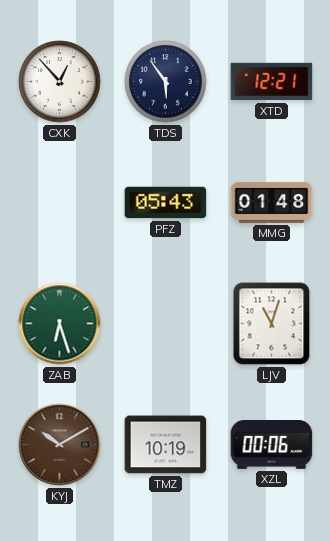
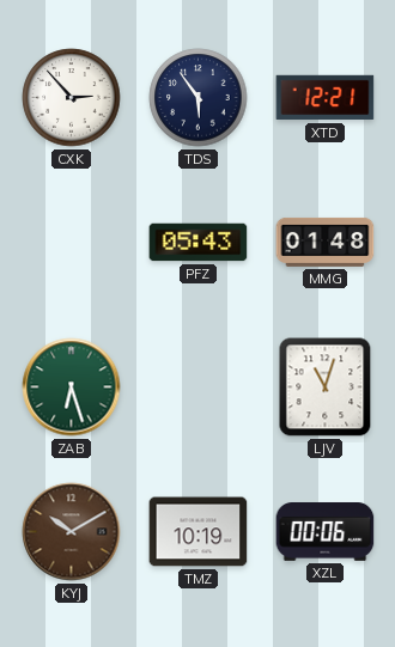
CXK: 12:53 -> 2:53 (72, 98)
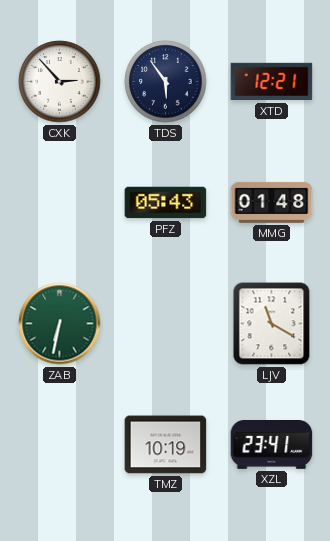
ZAB: 6:27 -> 6:32 (60, 324)
LJV: 11:03 -> 11:20 (272, 324)
KYJ: 10:10 -> none (72, 532)
XZL: 00:06 -> 23:41 (272, 445)
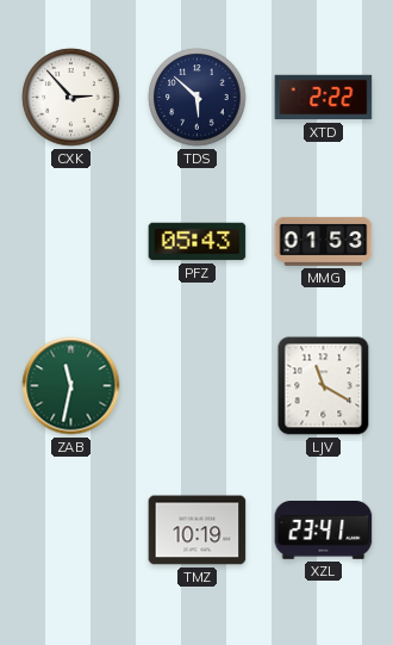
TDS: 5:54 -> 5:52 (198, 98)
XTD: 12:21 -> 2:22 (324, 98)
MMG: 01:48 -> 01:53 (324, 241)
ZAB: 6:32 -> 11:32 (71, 386)
